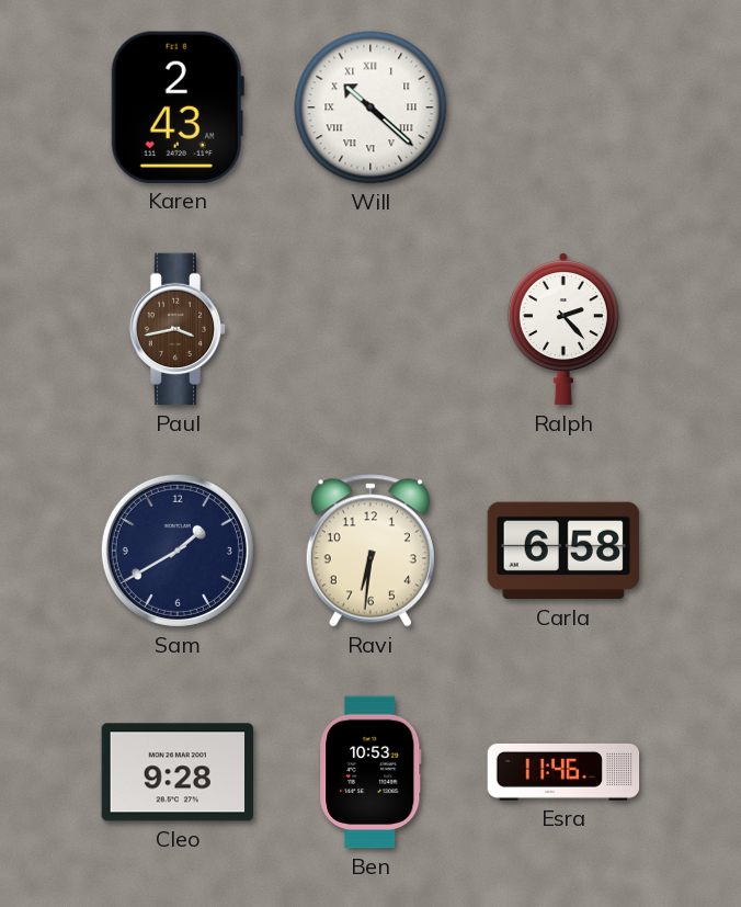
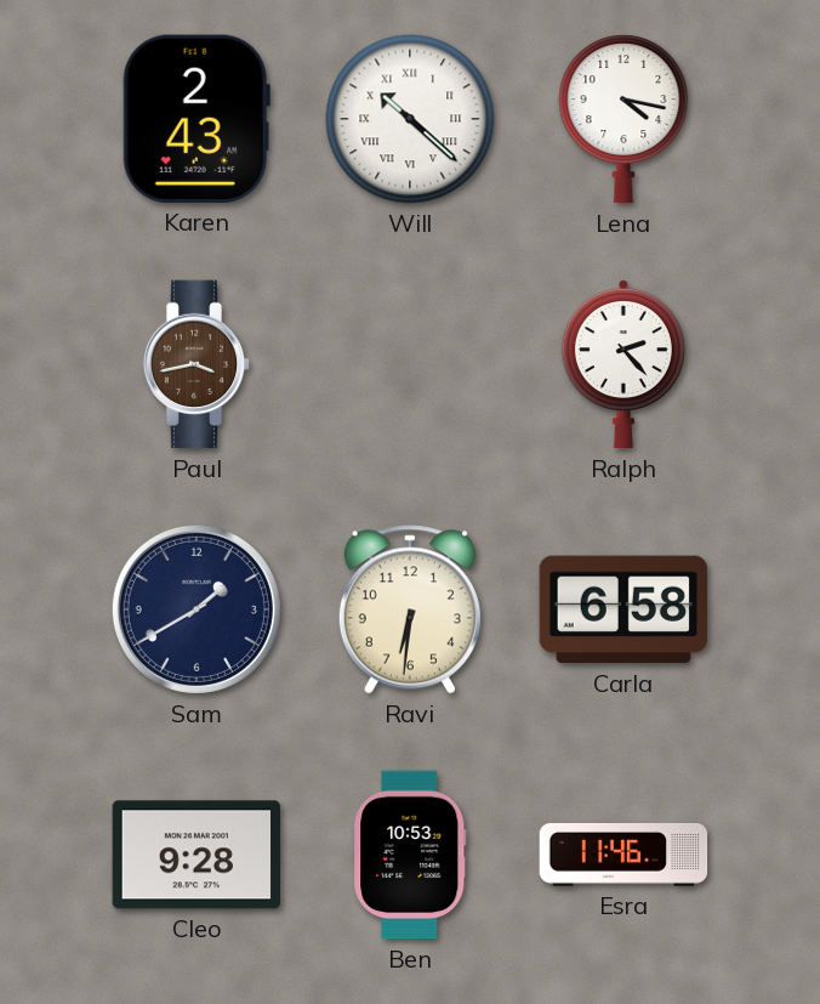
Lena: none -> 4:17 (623, 119)
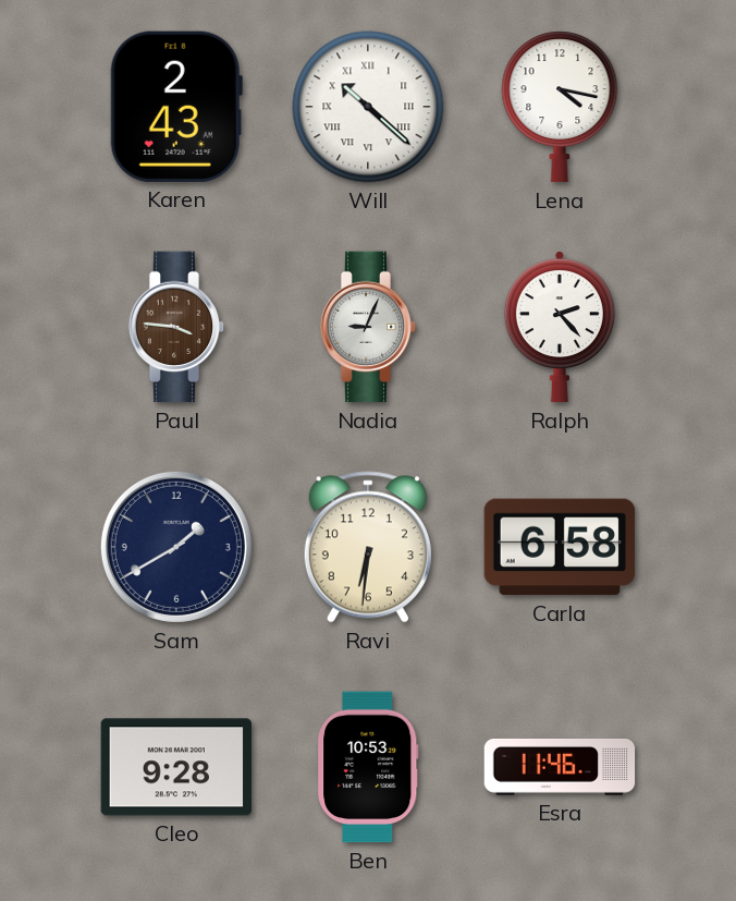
Paul: 3:43 -> 3:46 (176, 327)
Nadia: none -> 9:04 (368, 327)
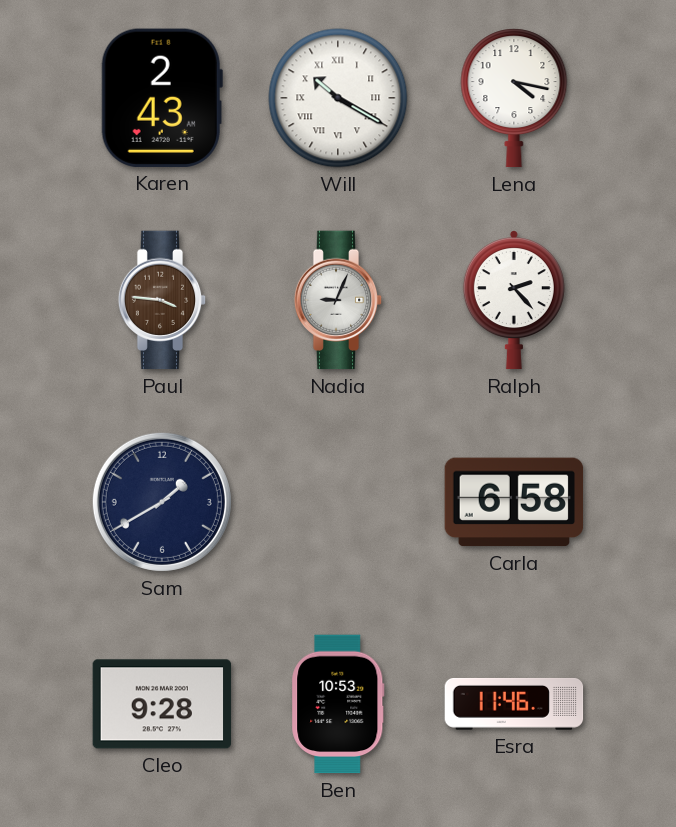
Will: 10:22 -> 10:20 (338, 98)
Ravi: 6:31 -> none (368, 547)
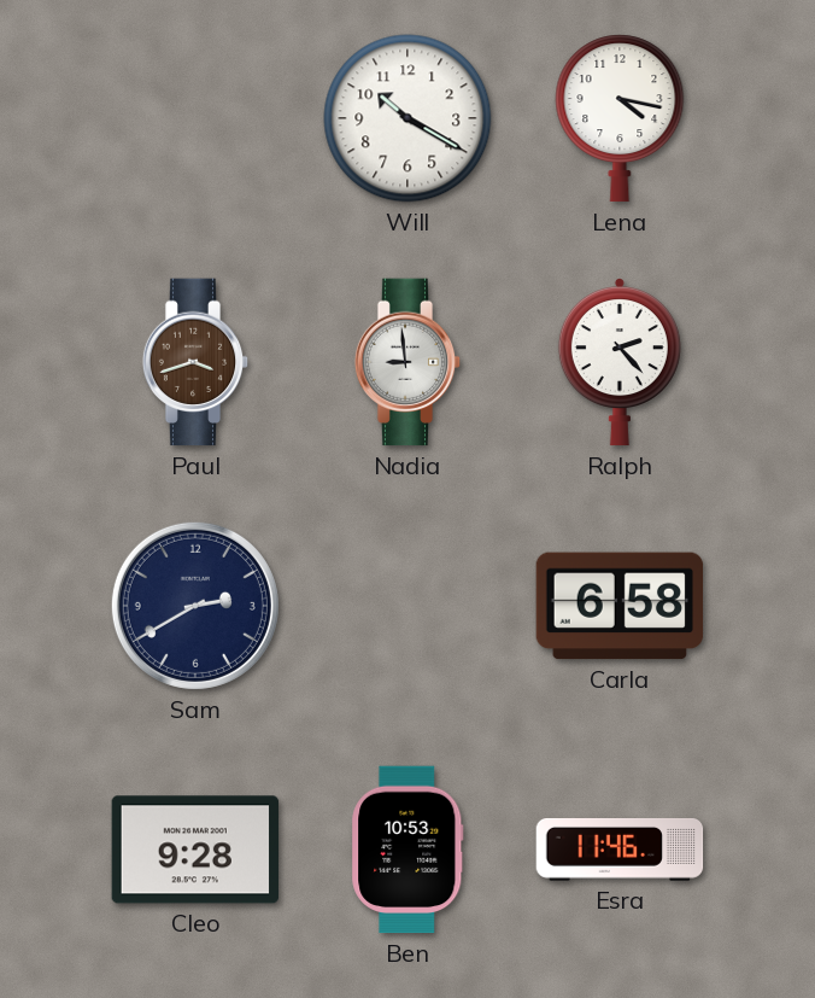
Karen: 2:43 -> none (162, 98)
Will numerals: Roman -> Arabic (408, 118)
Paul: 3:46 -> 3:42 (195, 362)
Nadia: 9:04 -> 8:59 (408, 362)
Sam: 1:40 -> 2:40 (195, 606)
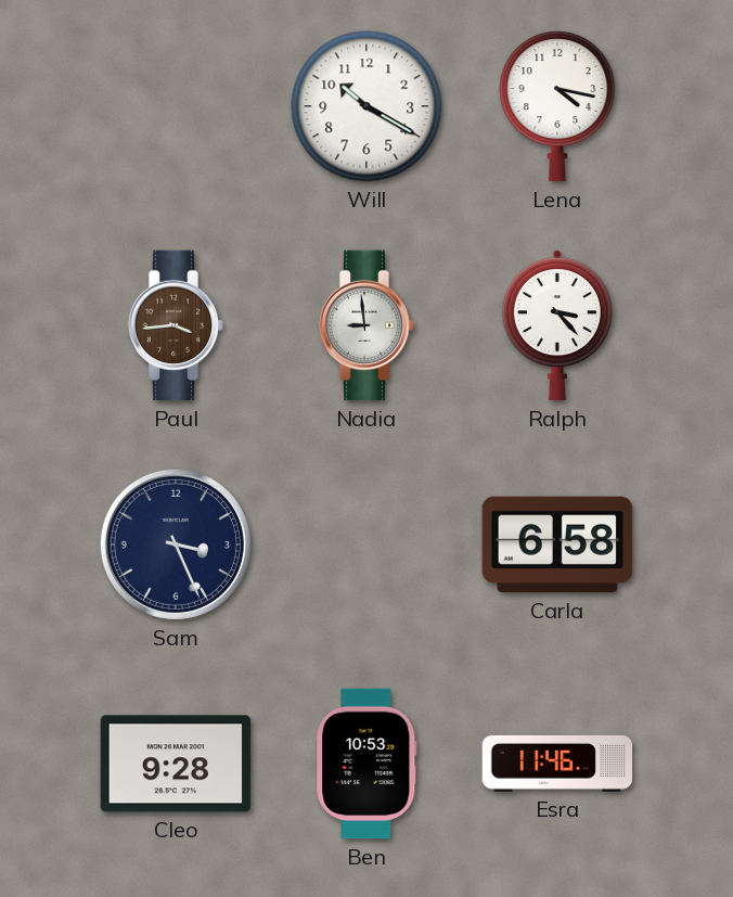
Paul: 3:42 -> 3:44 (176, 325)
Ralph: 2:23 -> 3:23 (557, 325)
Sam: 2:40 -> 3:26 (176, 544)
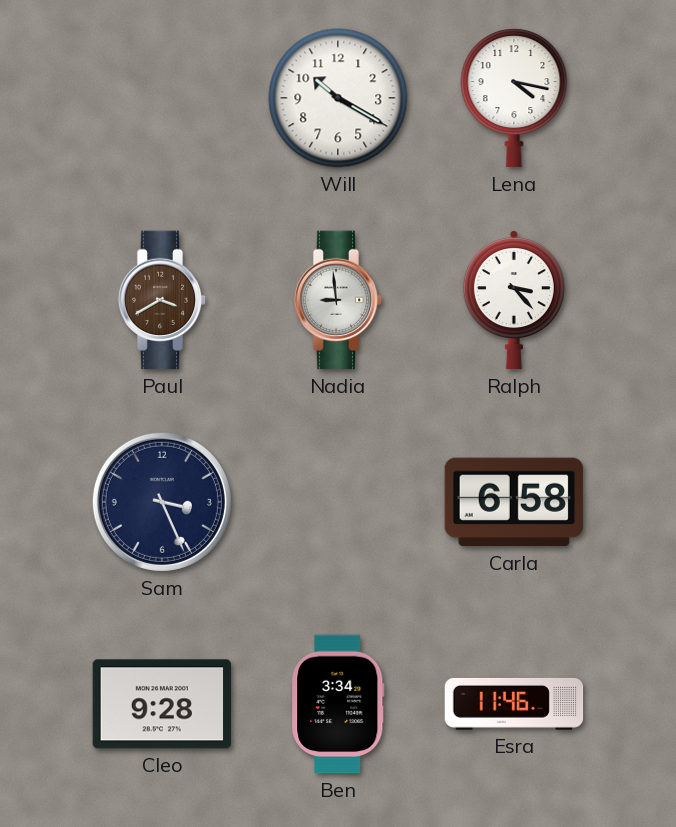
Paul: 3:44 -> 3:40 (162, 300)
Ben: 10:53 -> 3:34 (338, 704)
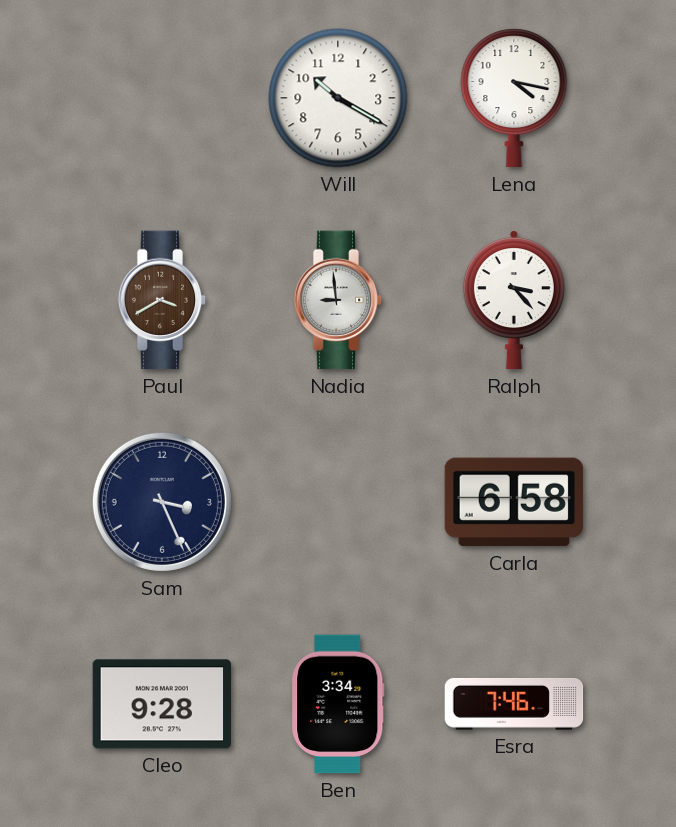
Esra: 11:46 -> 7:46 (514, 704)
